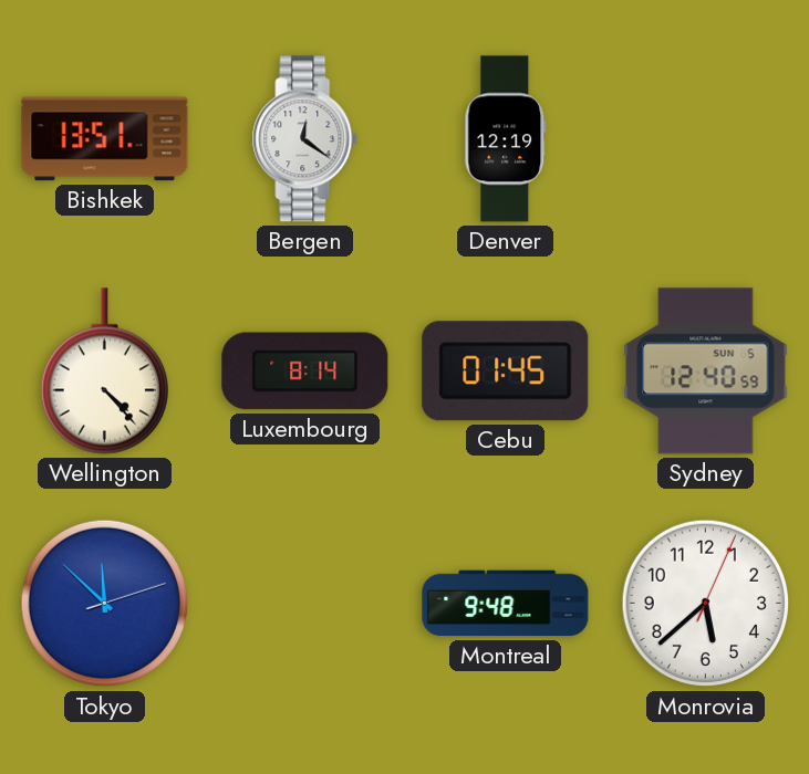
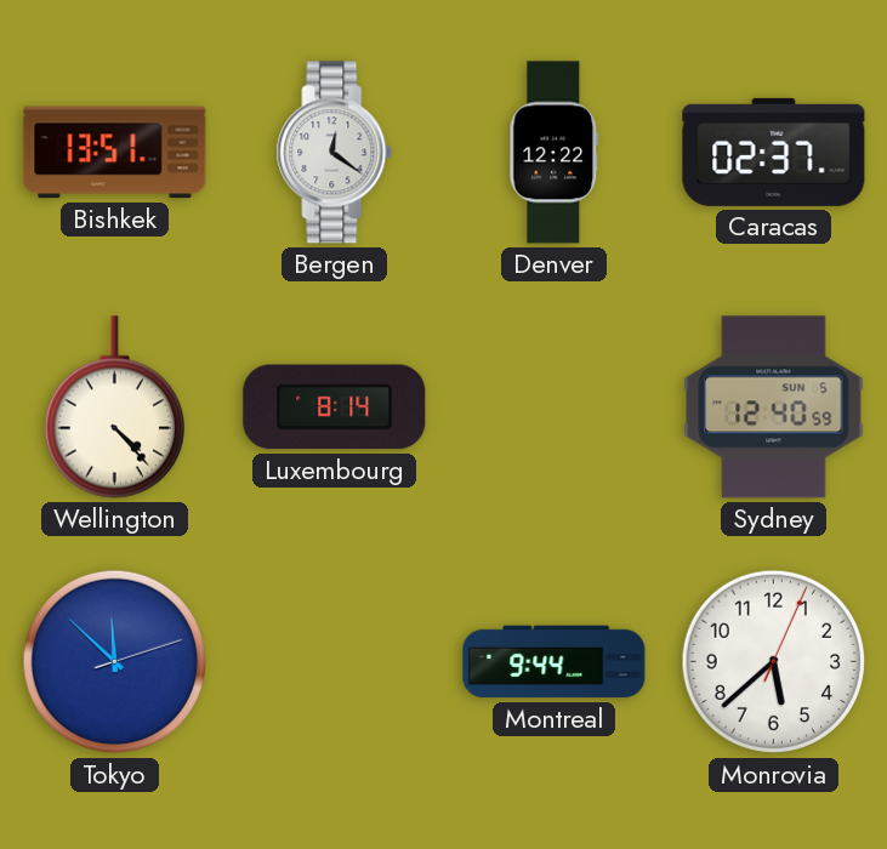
Denver: 12:19 -> 12:22 (555, 153)
Caracas: none -> 02:37 (774, 152)
Cebu: 01:45 -> none (506, 372)
Montreal: 9:48 -> 9:44 (555, 662)
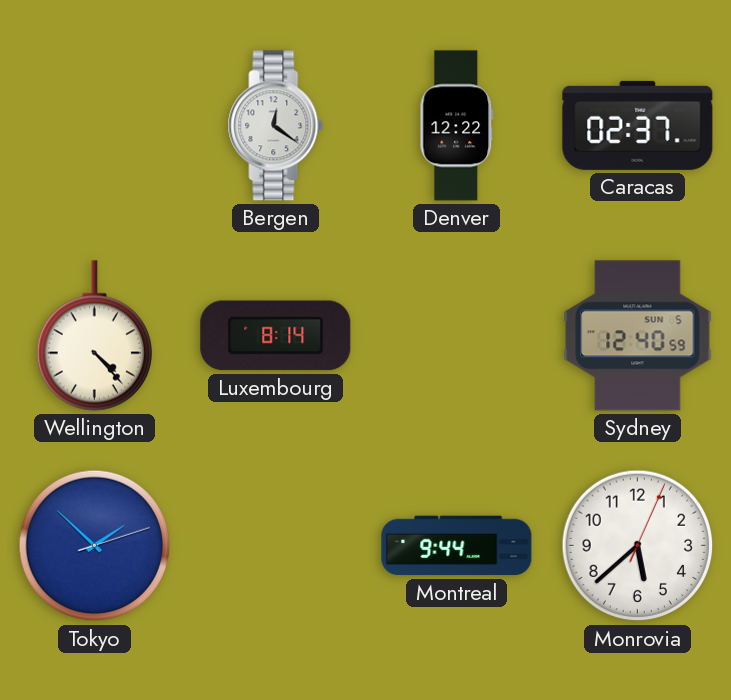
Bishkek: 13:51 -> none (115, 153)
Tokyo: 11:52 -> 1:52 (95, 546)
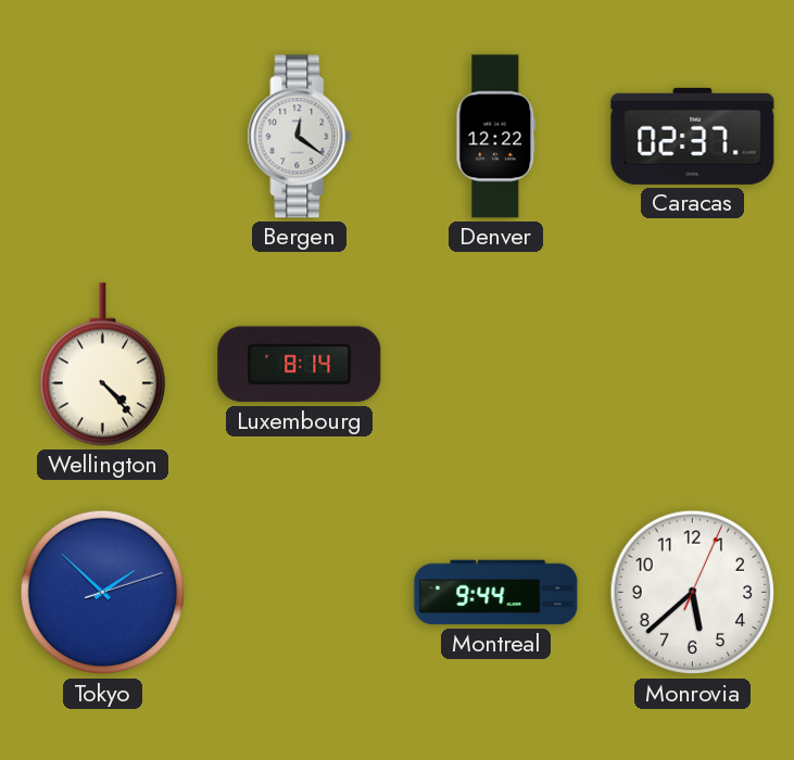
Sydney: 12:40 -> none (638, 336)
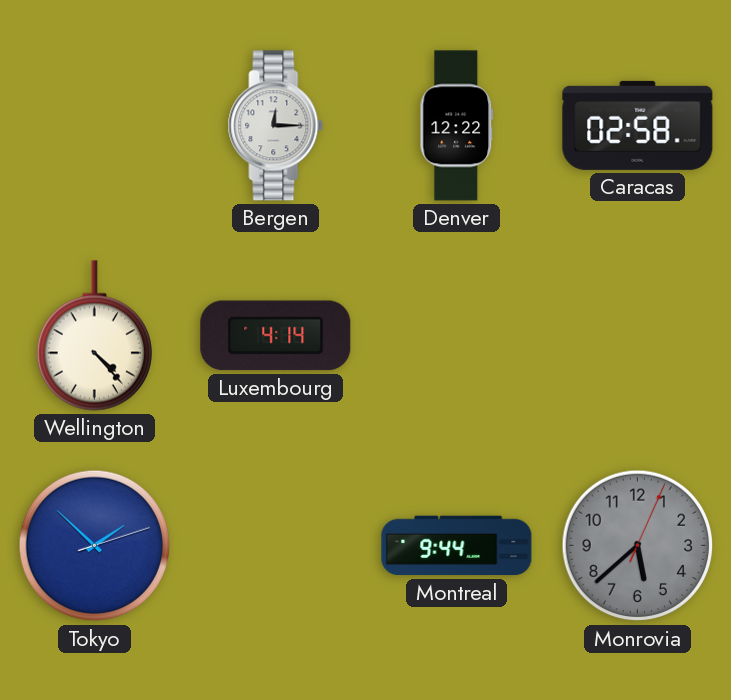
Bergen: 12:21 -> 12:15 (276, 126)
Caracas: 02:37 -> 02:58 (638, 125)
Luxembourg: 8:14 -> 4:14 (276, 336)
Monrovia dial: white -> grey (638, 546)
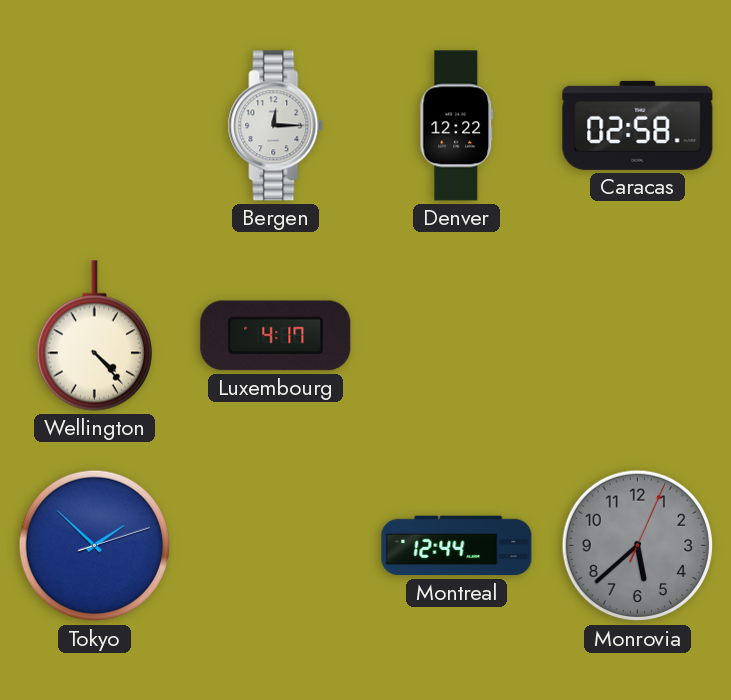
Luxembourg: 4:14 -> 4:17 (276, 336)
Montreal: 9:44 -> 12:44 (457, 546)
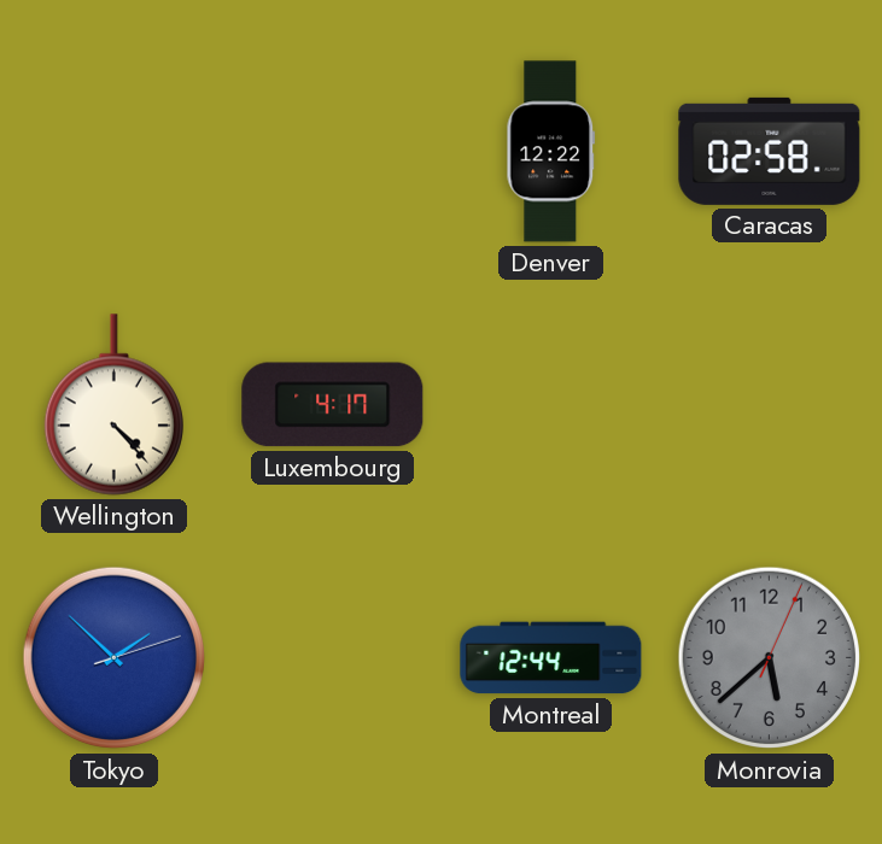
Bergen: 12:15 -> none (276, 126)
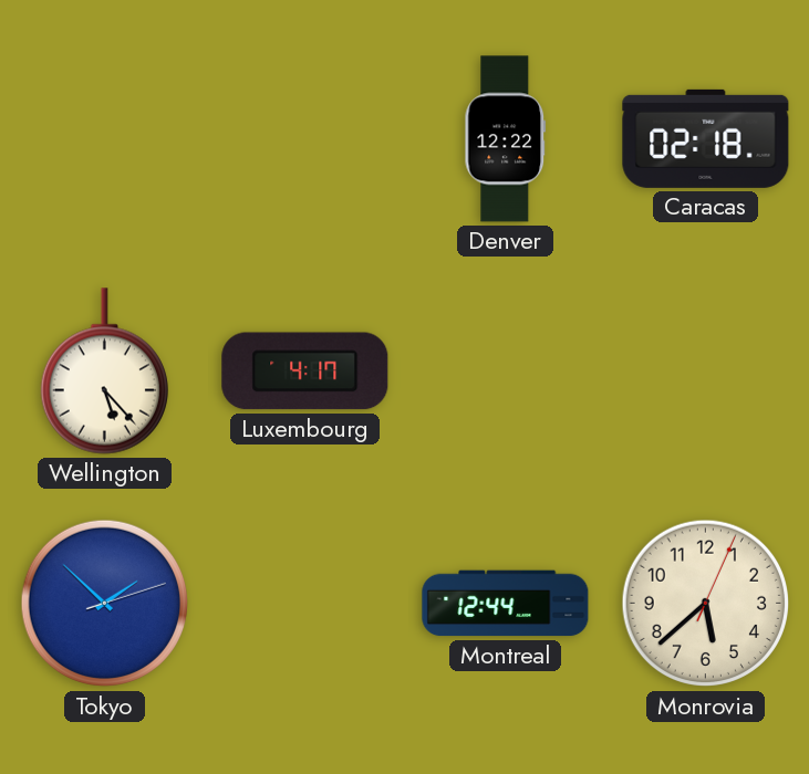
Caracas: 02:58 -> 02:18 (706, 138)
Wellington: 4:23 -> 5:23 (104, 372)
Monrovia dial: grey -> cream (706, 604)
